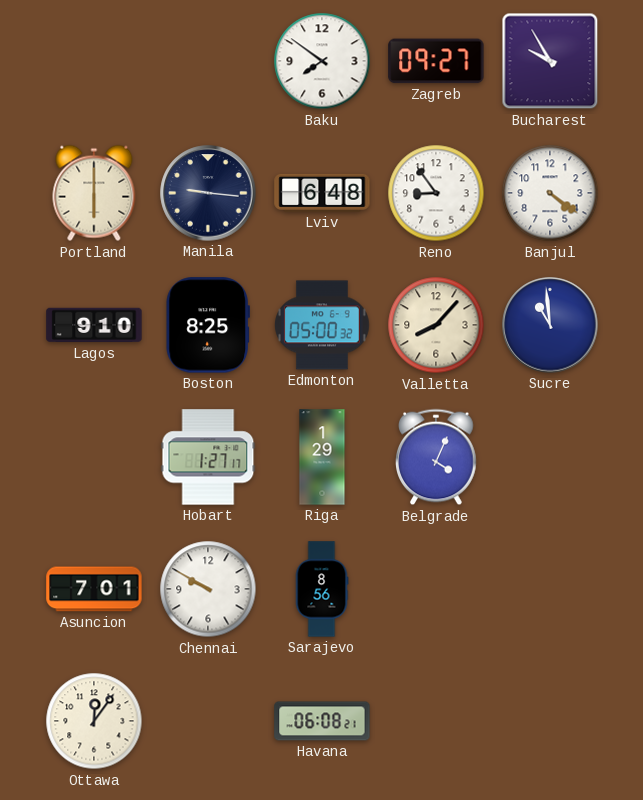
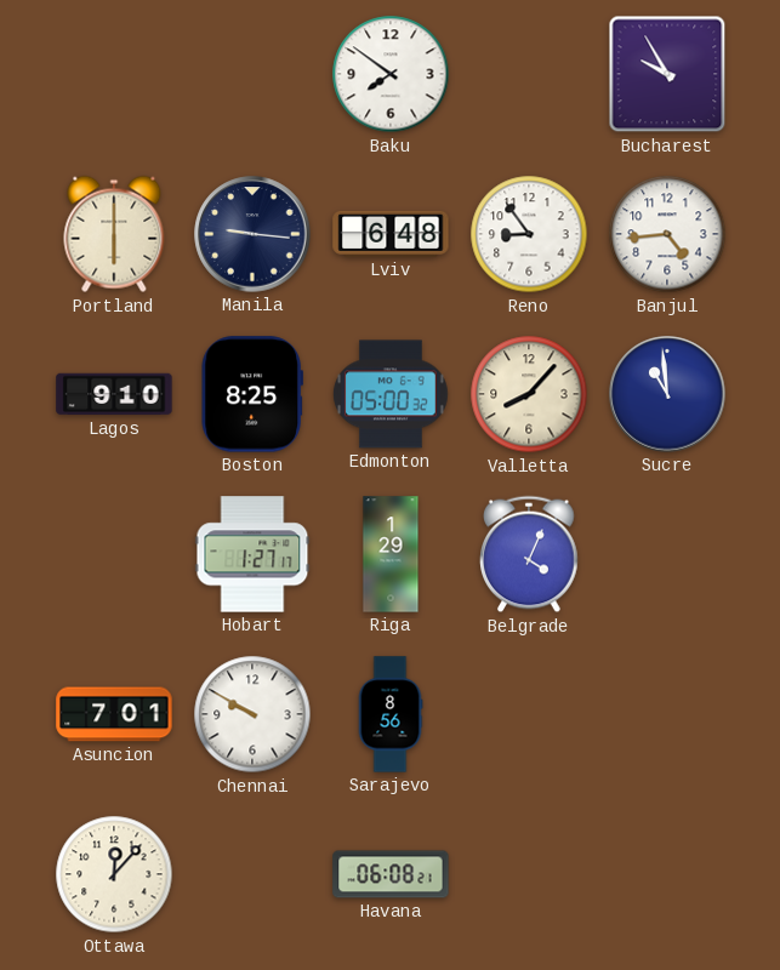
Zagreb: 09:27 -> none (436, 61)
Banjul: 4:21 -> 4:44 (667, 234)
Ottawa: 12:06 -> 12:07 (114, 874)
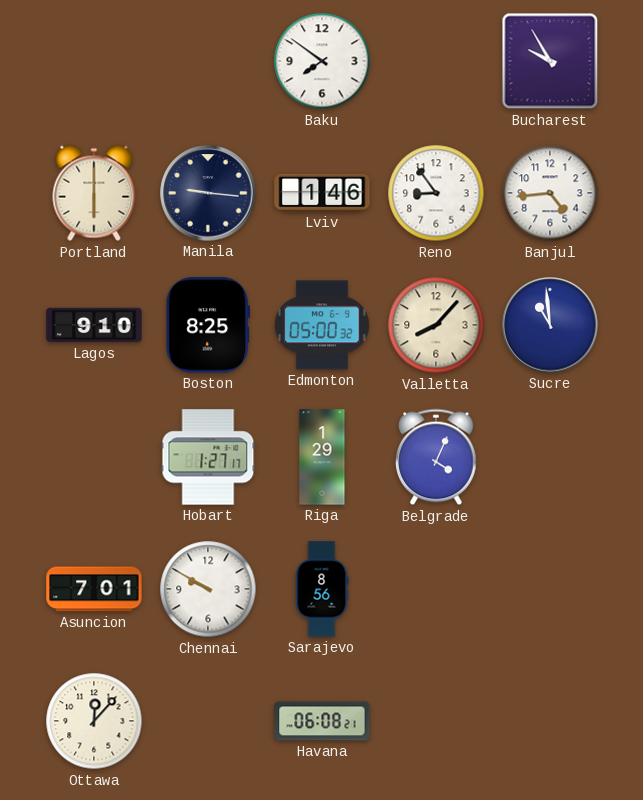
Lviv: 6:48 -> 1:46 (322, 193)
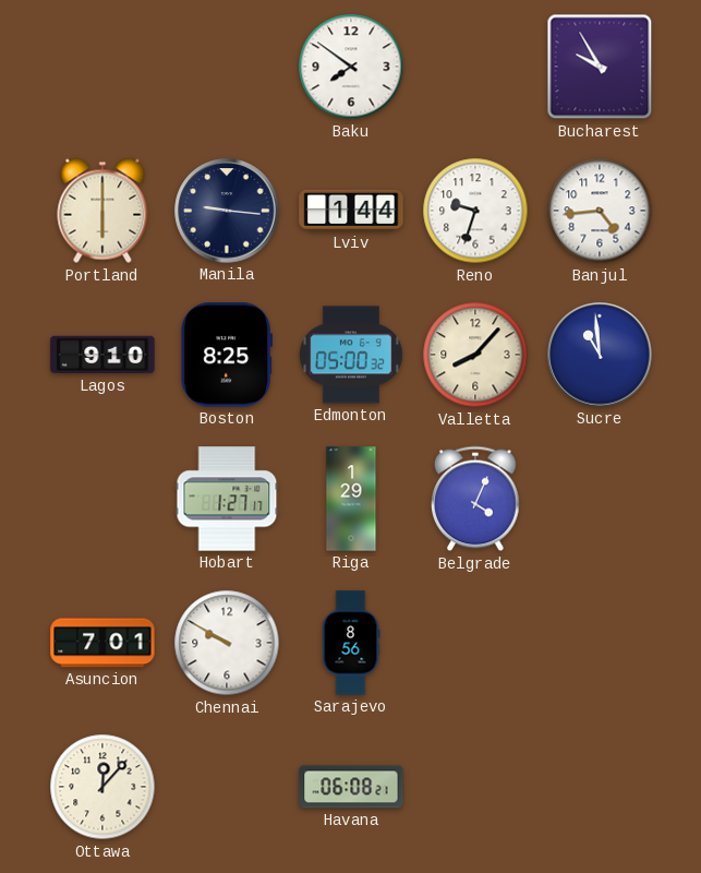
Lviv: 1:46 -> 1:44 (351, 211)
Reno: 8:54 -> 9:33 (475, 211)
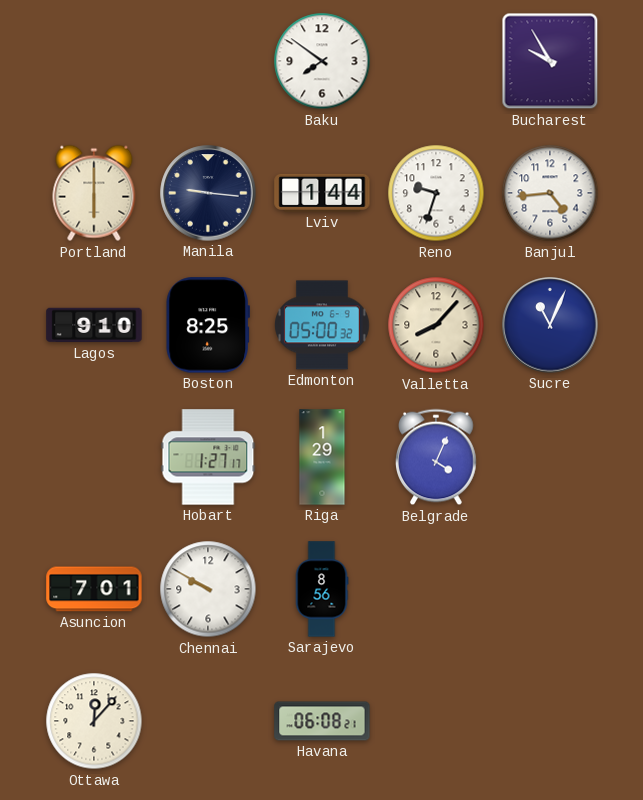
Sucre: 10:59 -> 11:04 (550, 325)
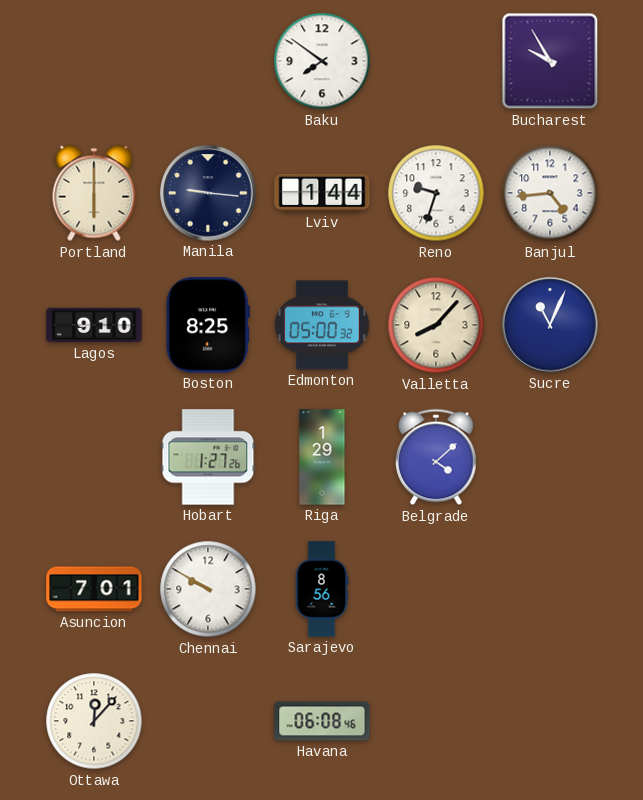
Hobart: 1:27:17 -> 1:27:26 (208, 457)
Belgrade: 4:04 -> 4:08 (436, 457)
Havana: 06:08:21 -> 06:08:46 (322, 721)
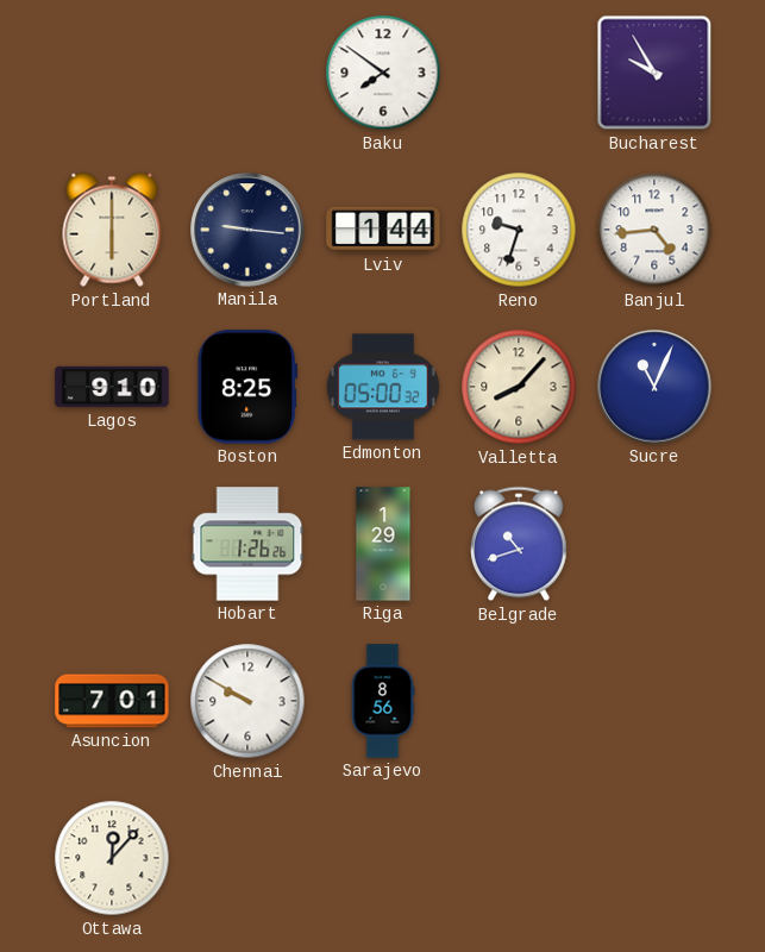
Hobart: 1:27 -> 1:26 (247, 544)
Belgrade: 4:08 -> 10:42 (519, 544)
Havana: 06:08 -> none (322, 721)
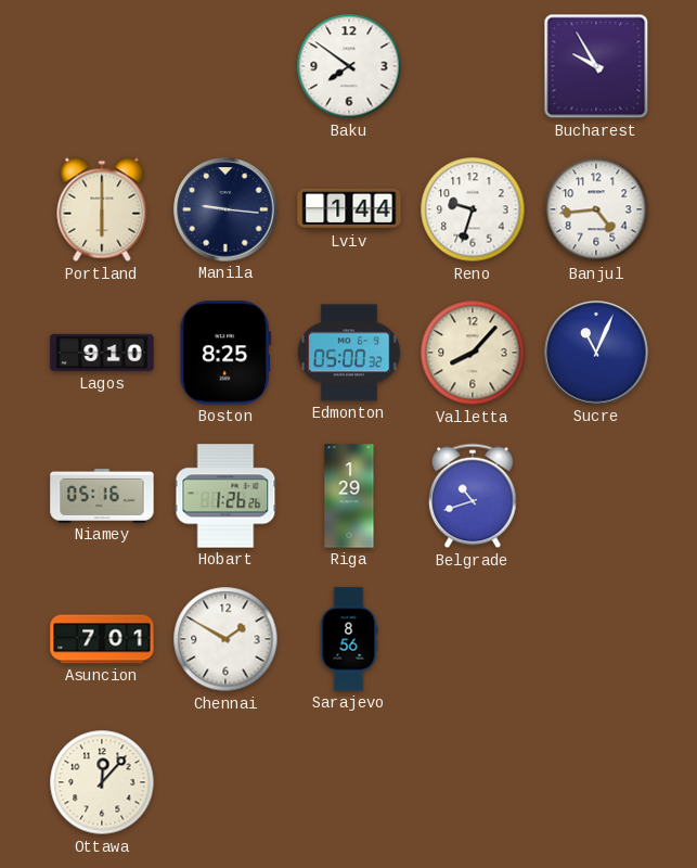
Niamey: none -> 05:16 (102, 496)
Chennai: 9:50 -> 1:50 (225, 639)
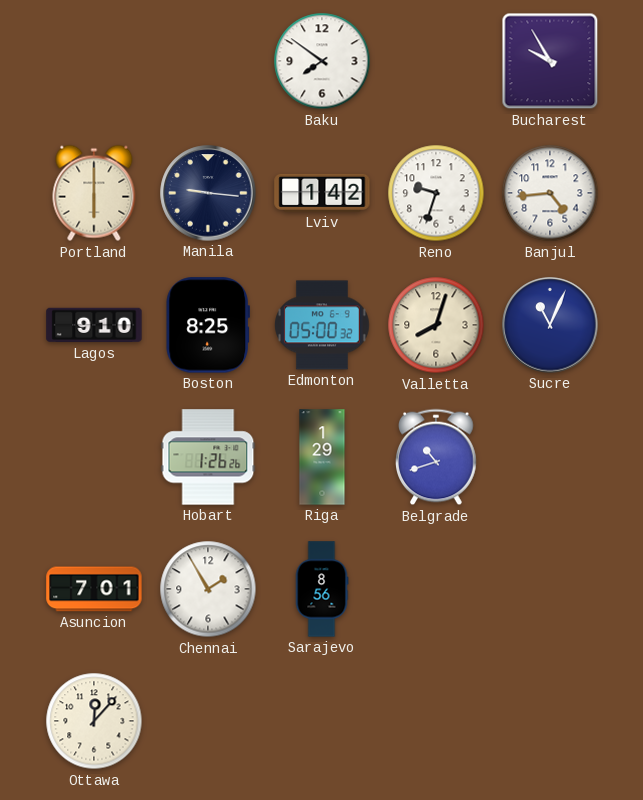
Lviv: 1:44 -> 1:42 (322, 193)
Valletta: 8:07 -> 8:03 (436, 325)
Niamey: 05:16 -> none (102, 496)
Chennai: 1:50 -> 1:55 (208, 589)
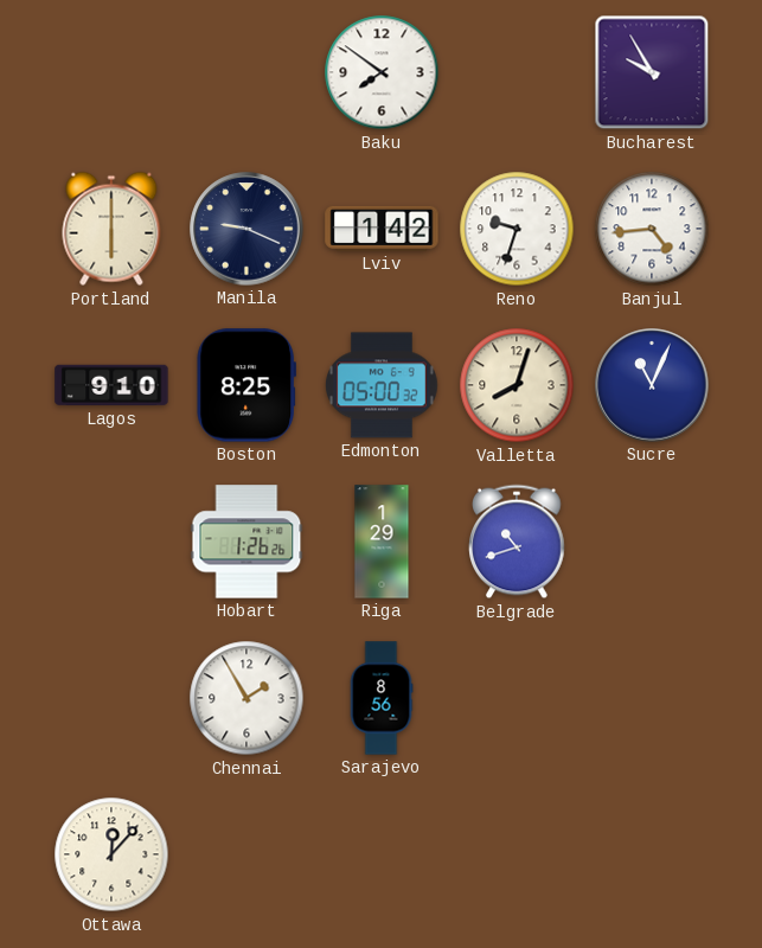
Manila: 9:16 -> 9:19 (246, 229)
Asuncion: 7:01 -> none (94, 589)
